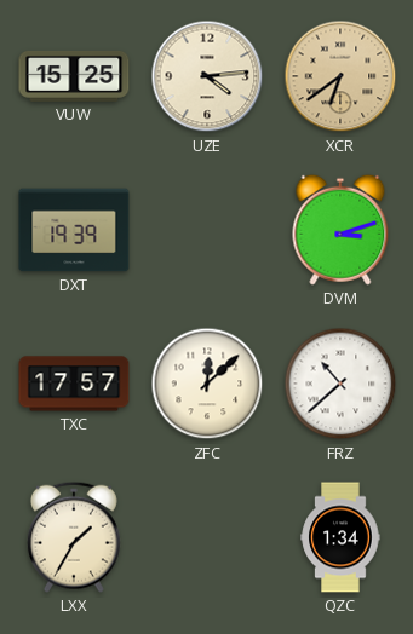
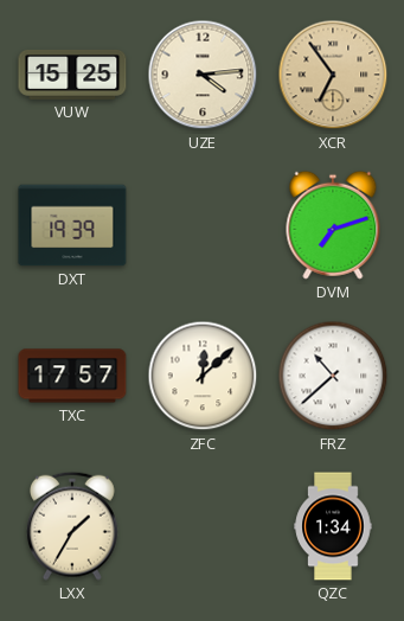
XCR: 6:39 -> 6:54 (333, 75)
DVM: 3:12 -> 7:12 (333, 225)
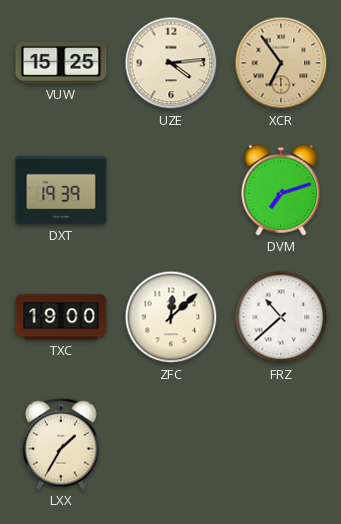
TXC: 17:57 -> 19:00 (61, 317)
QZC: 1:34 -> none (333, 526)
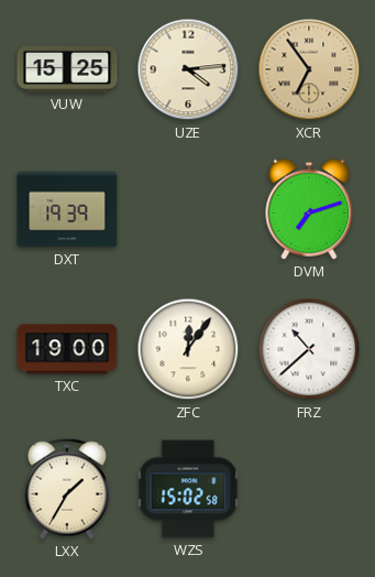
ZFC: 12:08 -> 12:06 (188, 349)
WZS: none -> 15:02 (188, 489)
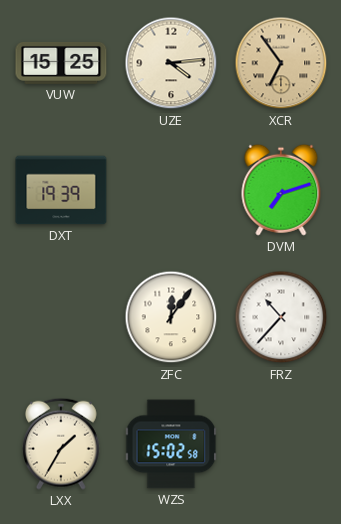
TXC: 19:00 -> none (67, 349)
FRZ: 10:38 -> 10:37 (281, 317)
